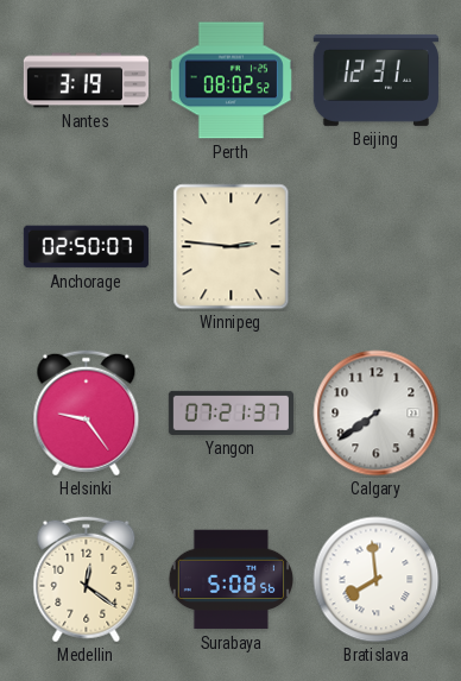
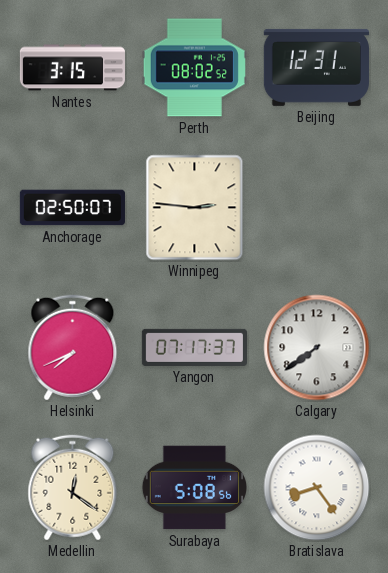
Nantes: 3:19 -> 3:15 (72, 68)
Helsinki: 9:24 -> 7:41 (73, 348)
Yangon: 07:21 -> 07:17 (194, 347)
Bratislava: 7:59 -> 8:24 (317, 488)
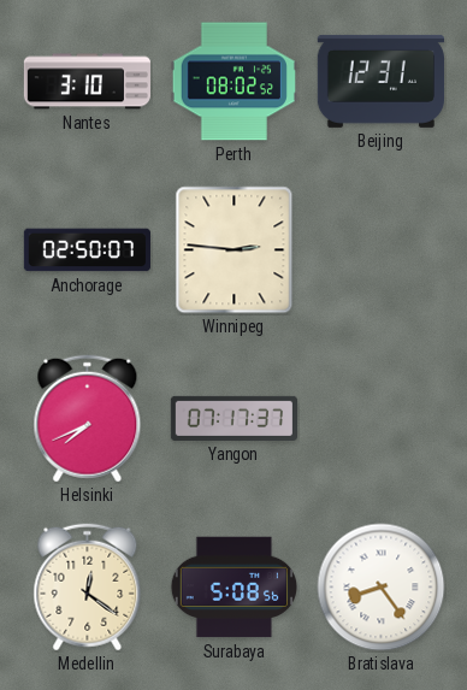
Nantes: 3:15 -> 3:10 (87, 82)
Calgary: 7:39 -> none (317, 348)
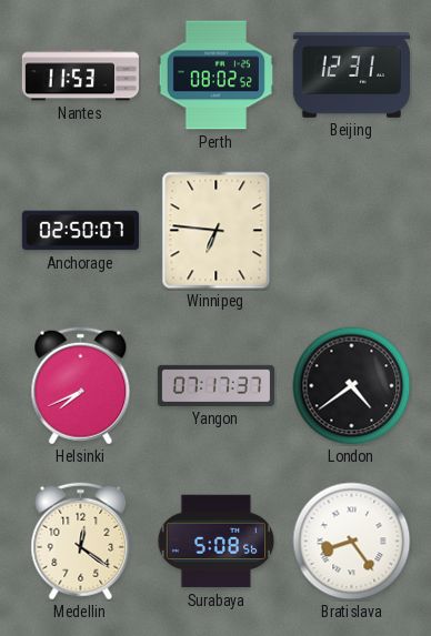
Nantes: 3:10 -> 11:53 (80, 75)
Winnipeg: 2:46 -> 6:46 (217, 231)
London: none -> 4:39 (352, 386)
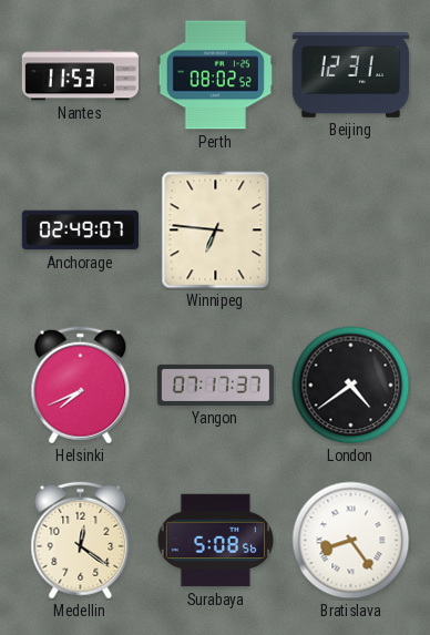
Anchorage: 02:50 -> 02:49 (80, 231)
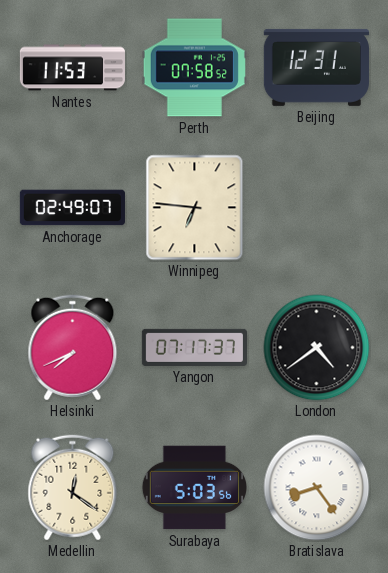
Perth: 08:02 -> 07:58 (194, 68)
Surabaya: 5:08 -> 5:03 (194, 488)
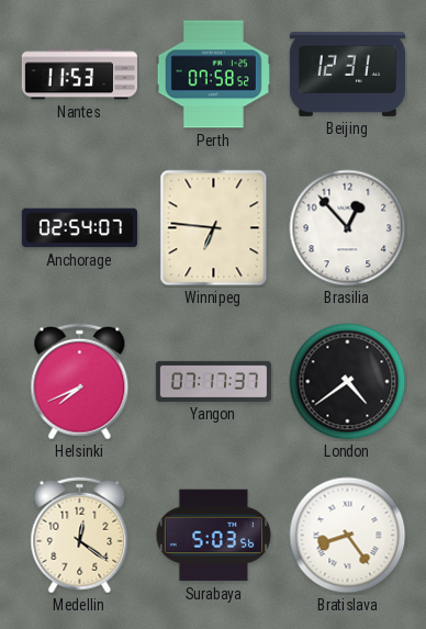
Anchorage: 02:49 -> 02:54 (79, 228)
Brasilia: none -> 12:53 (348, 228)
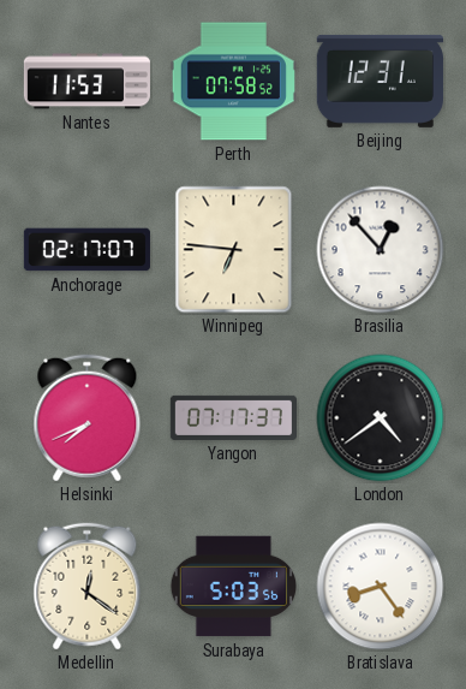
Anchorage: 02:54 -> 02:17 (86, 250)
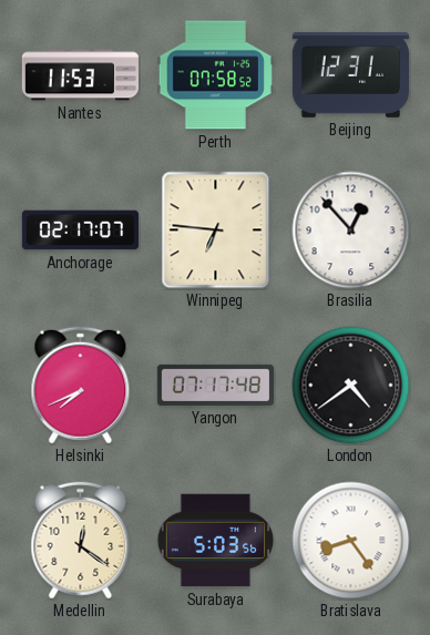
Yangon: 07:17:37 -> 07:17:48 (215, 385)
